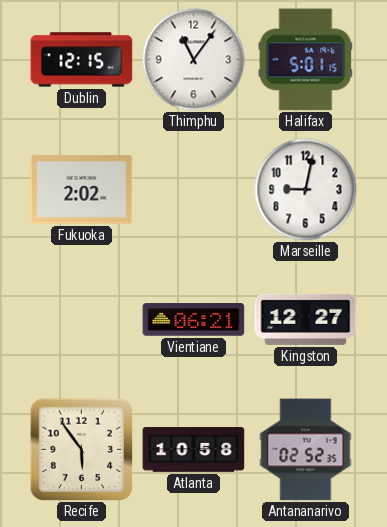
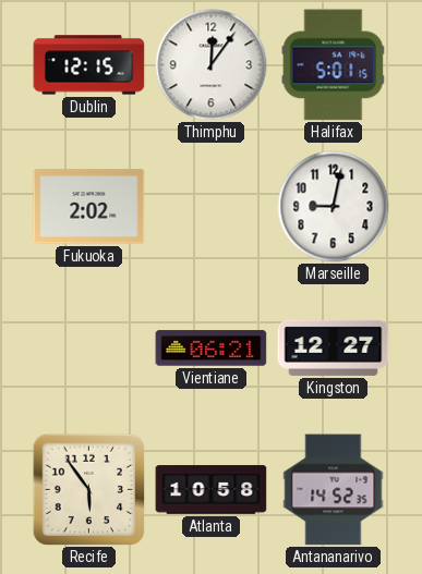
Thimphu: 11:06 -> 12:06 (212, 65)
Antananarivo: 02:52 -> 14:52 (334, 490)
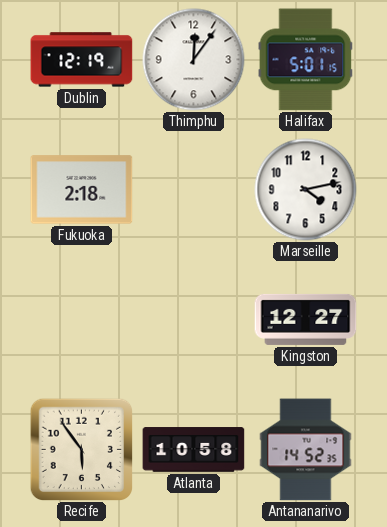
Dublin: 12:15 -> 12:19 (82, 60)
Fukuoka: 2:02 -> 2:18 (82, 190)
Marseille: 9:02 -> 4:13 (306, 190)
Vientiane: 06:21 -> none (212, 349)
